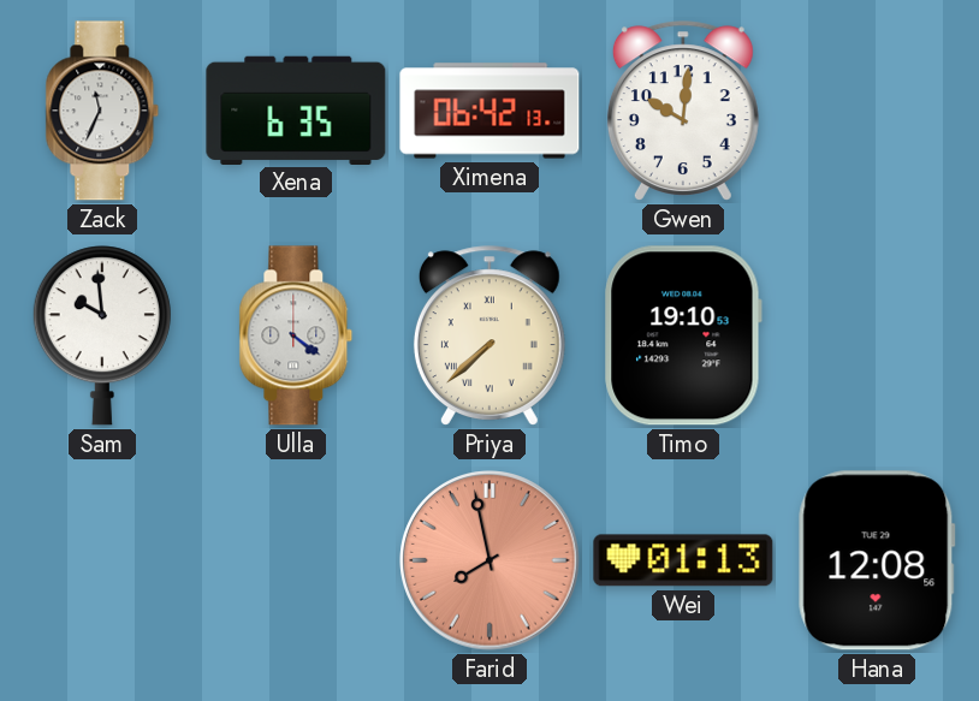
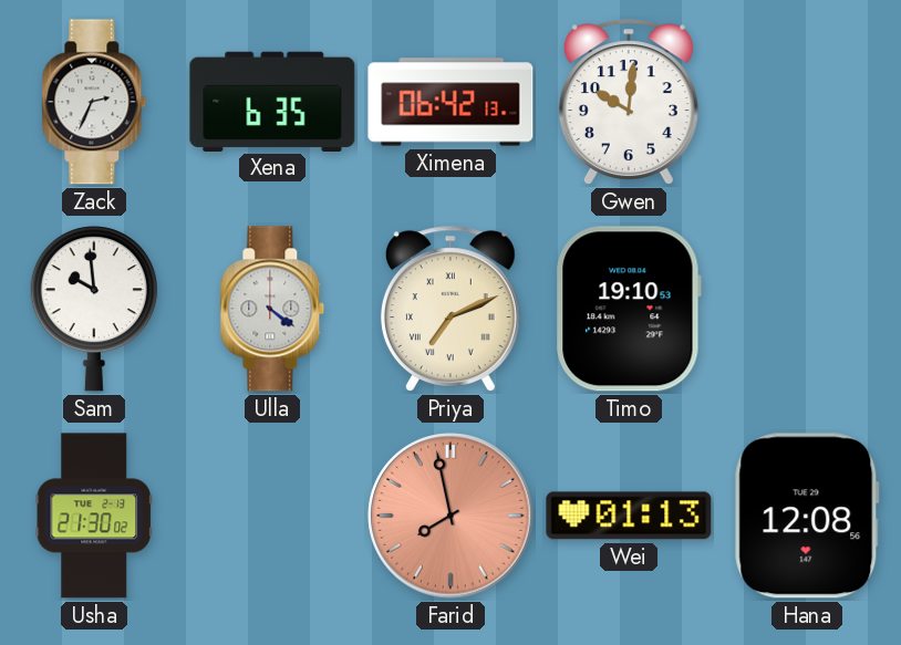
Zack: 11:34 -> 2:34 (94, 102)
Priya: 7:38 -> 7:11 (451, 309)
Usha: none -> 21:30 (93, 516)
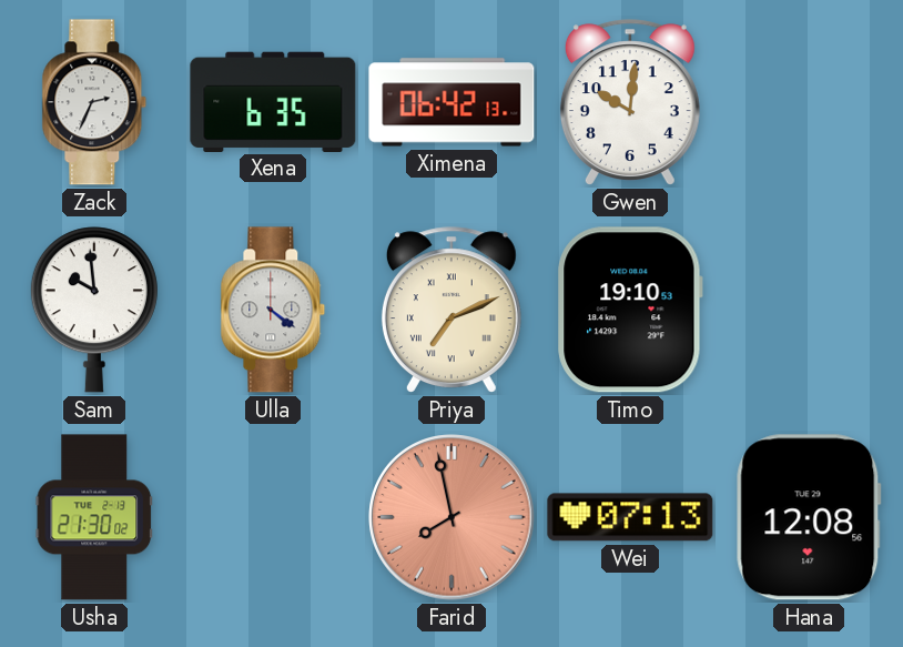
Wei: 01:13 -> 07:13 (630, 517)
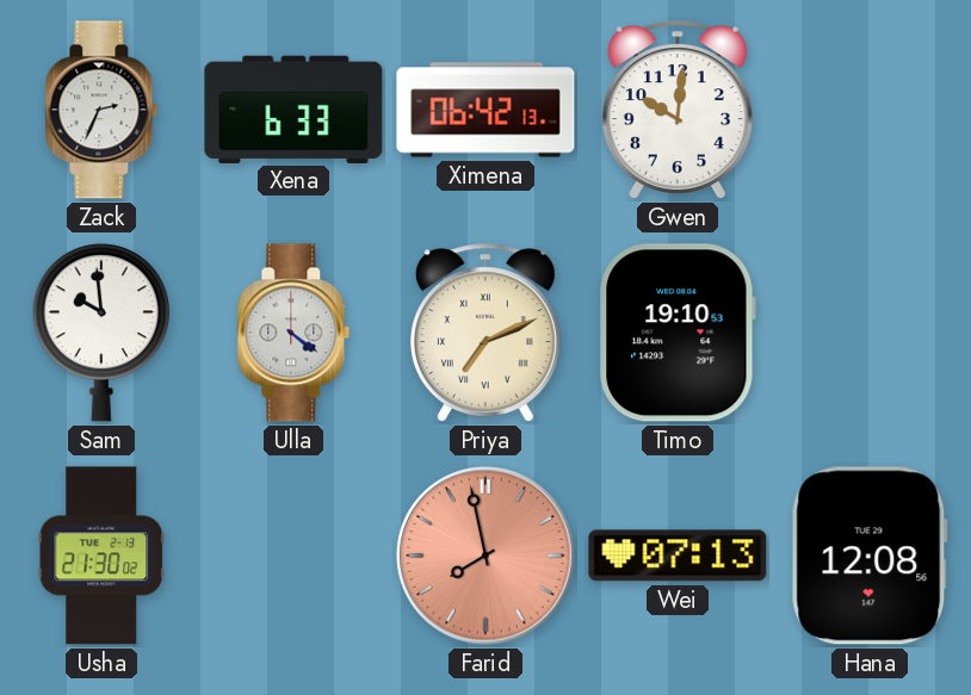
Xena: 6:35 -> 6:33 (293, 108)
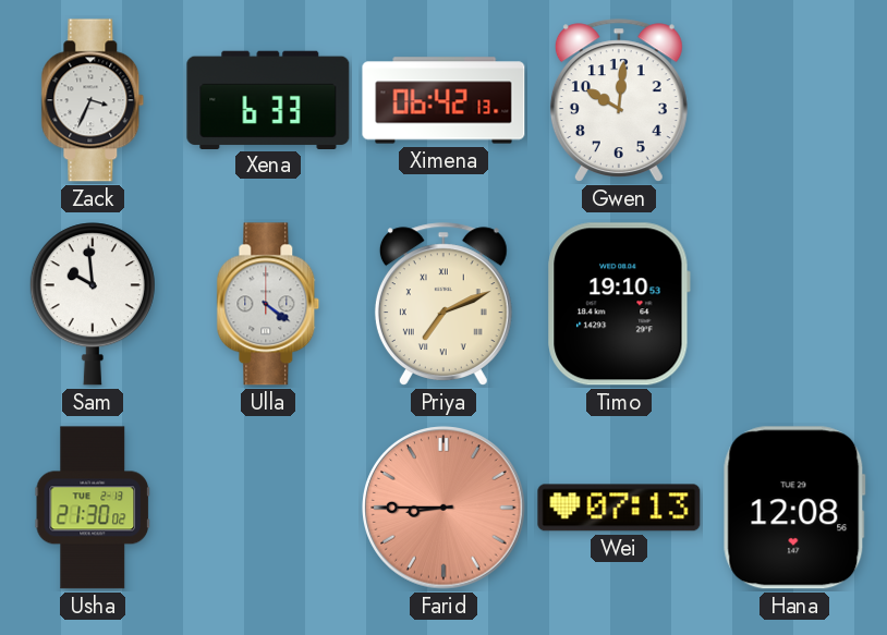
Zack: 2:34 -> 3:34 (93, 100)
Farid: 7:58 -> 8:45 (443, 508)
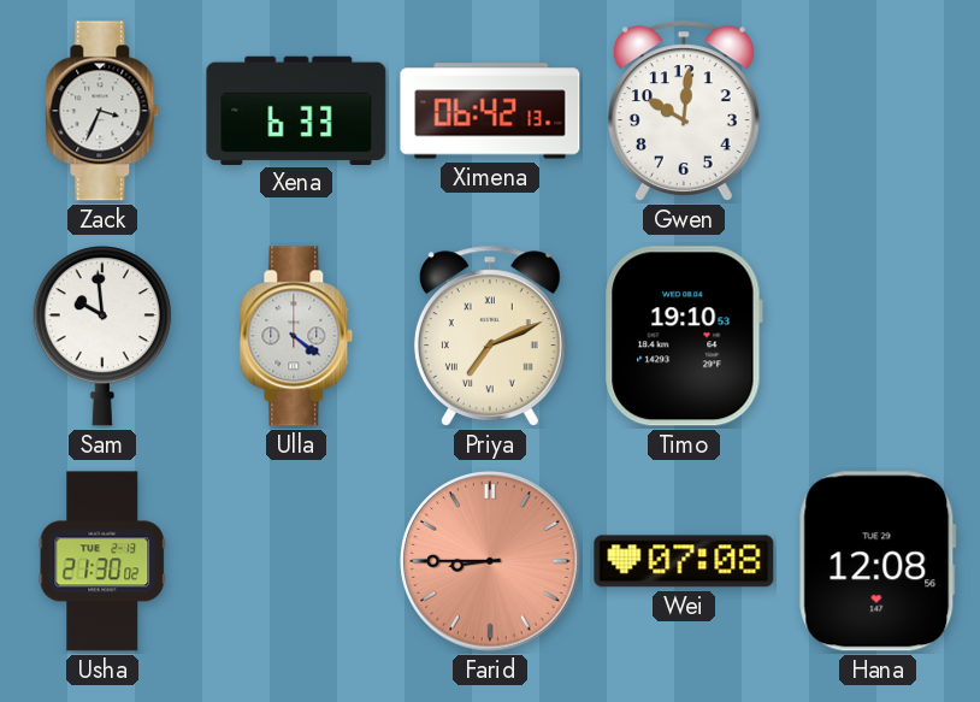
Wei: 07:13 -> 07:08 (684, 561)
